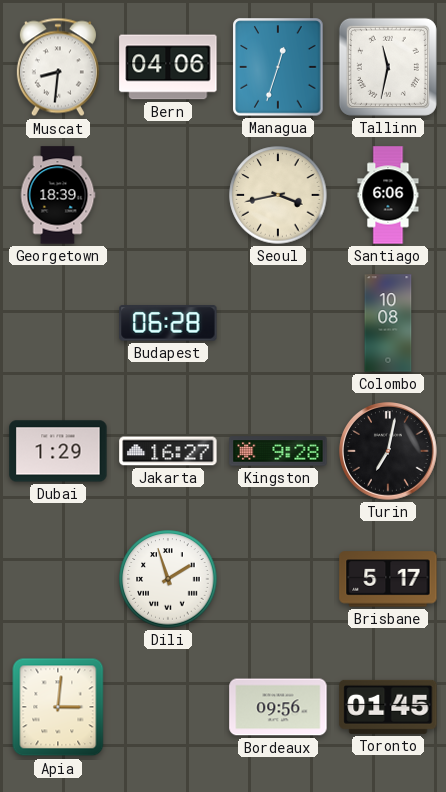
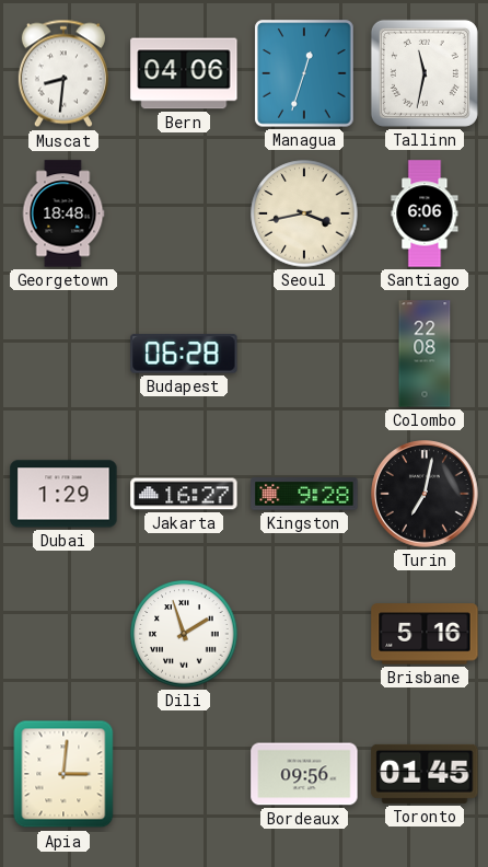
Georgetown: 18:39 -> 18:48 (63, 213)
Colombo: 10:08 -> 22:08 (425, 354)
Brisbane: 5:17 -> 5:16 (425, 634)
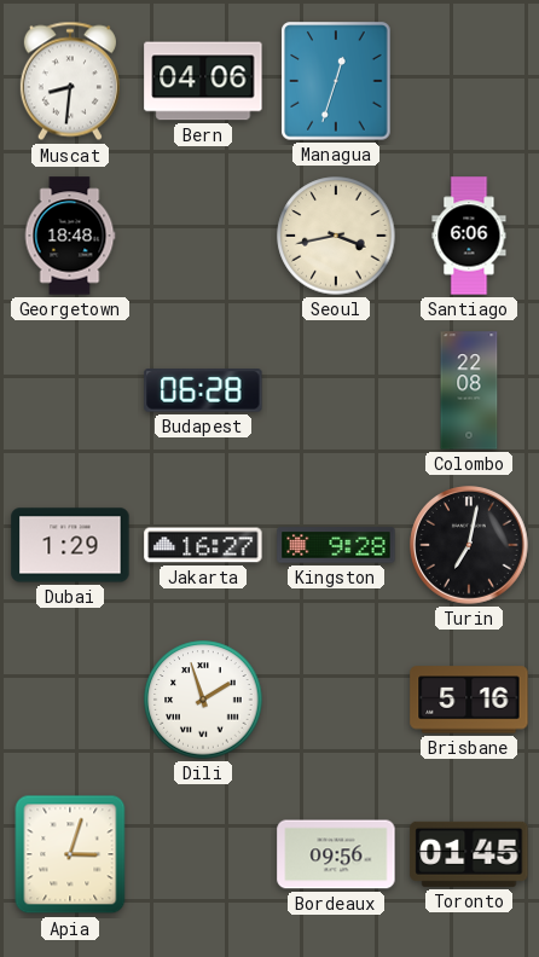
Tallinn: 11:32 -> none (425, 73)
Apia: 3:01 -> 3:03 (70, 854)
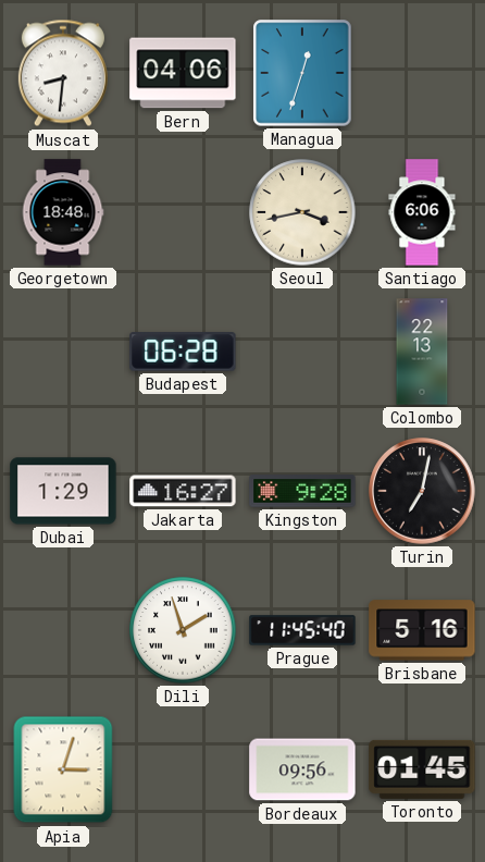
Colombo: 22:08 -> 22:13 (422, 352)
Prague: none -> 11:45 (302, 630)
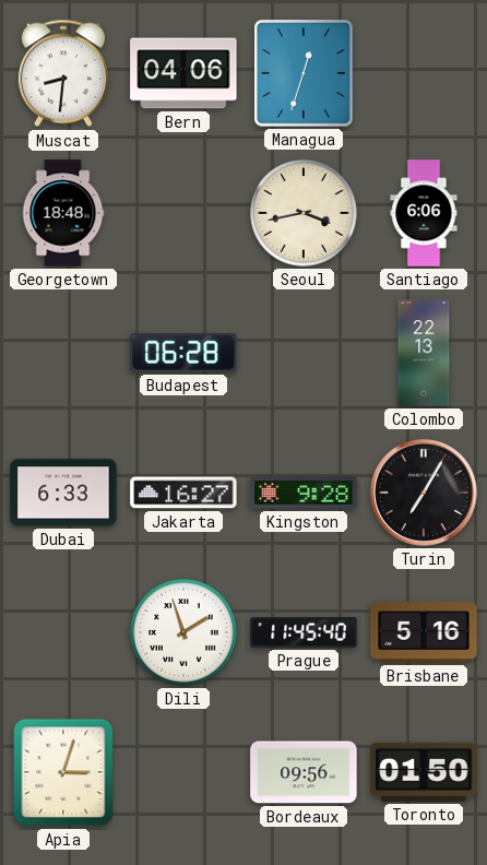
Dubai: 1:29 -> 6:33 (63, 493)
Turin: 7:02 -> 7:05 (424, 493)
Toronto: 01:45 -> 01:50 (424, 772)
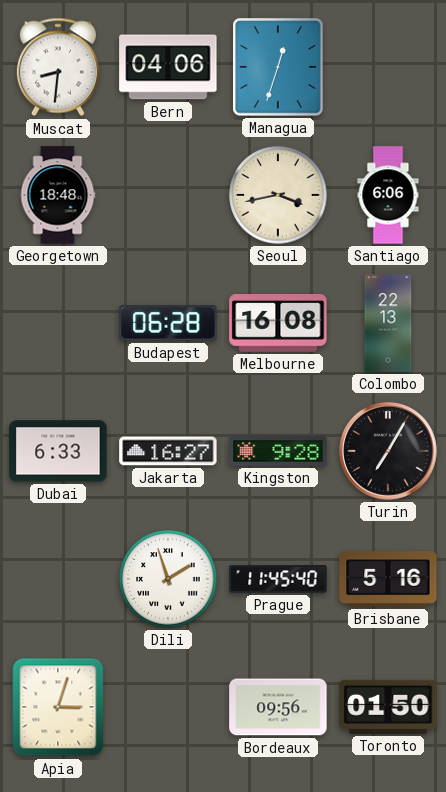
Melbourne: none -> 16:08 (278, 324)
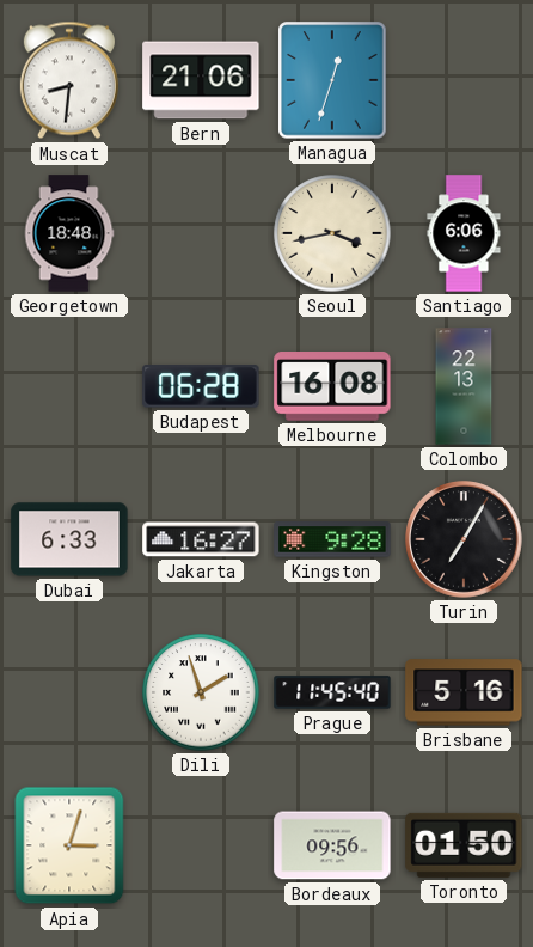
Bern: 04:06 -> 21:06 (201, 80)
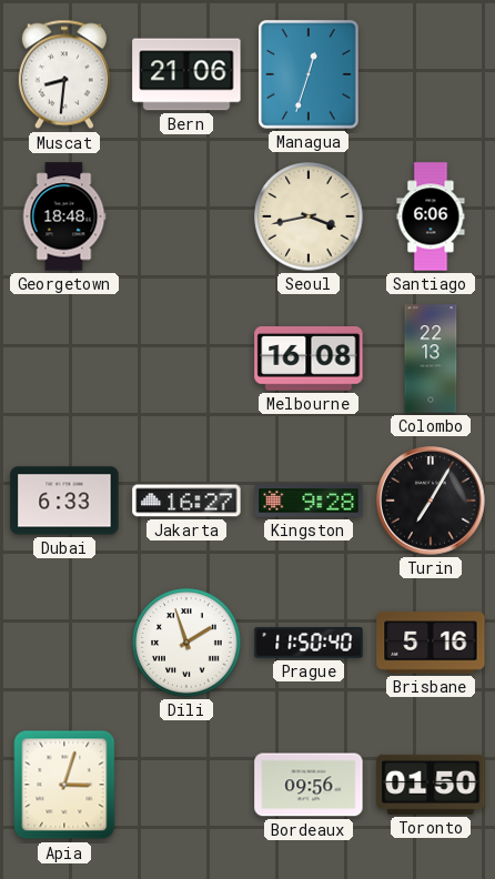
Budapest: 06:28 -> none (201, 386)
Prague: 11:45 -> 11:50 (309, 643)
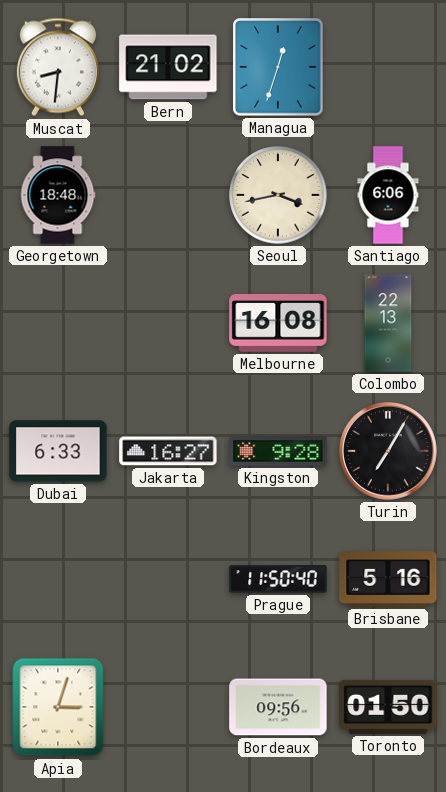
Bern: 21:06 -> 21:02 (168, 67)
Dili: 1:57 -> none (186, 643)
